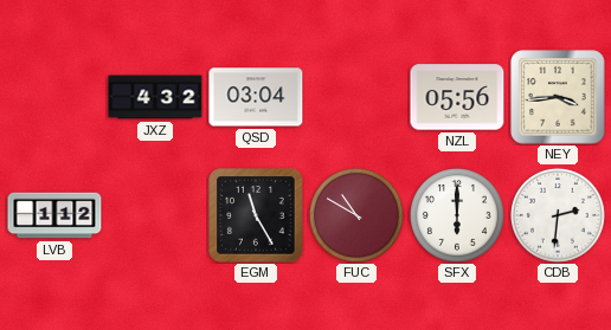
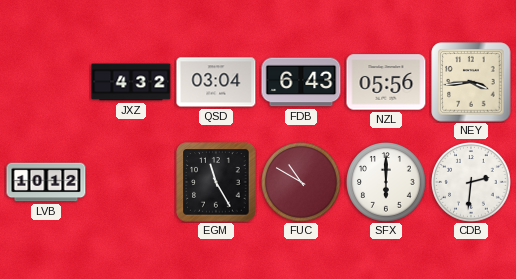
FDB: none -> 6:43 (301, 82)
LVB: 1:12 -> 10:12 (46, 182)
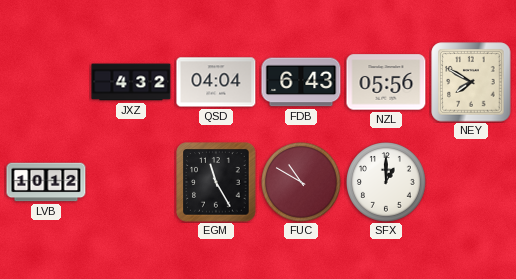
QSD: 03:04 -> 04:04 (216, 82)
NEY: 3:44 -> 7:50 (471, 82)
SFX: 6:00 -> 1:00 (387, 183)
CDB: 2:31 -> none (472, 183)
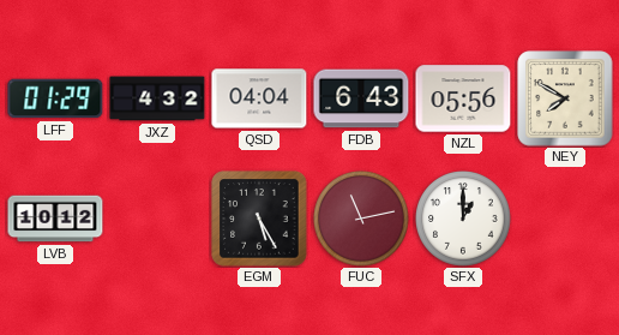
LFF: none -> 01:29 (55, 98)
EGM: 11:25 -> 5:25 (259, 219)
FUC: 10:50 -> 11:13 (362, 220)
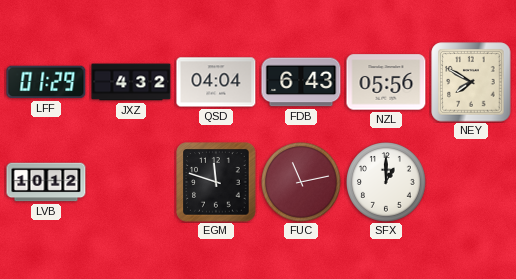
EGM: 5:25 -> 11:48 (216, 182)
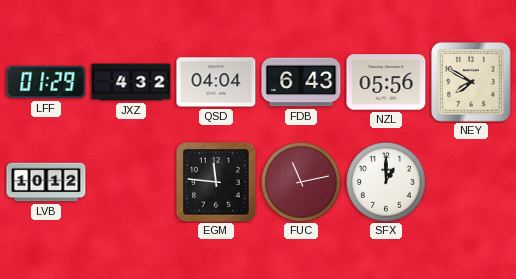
EGM: 11:48 -> 11:46 (216, 182)
